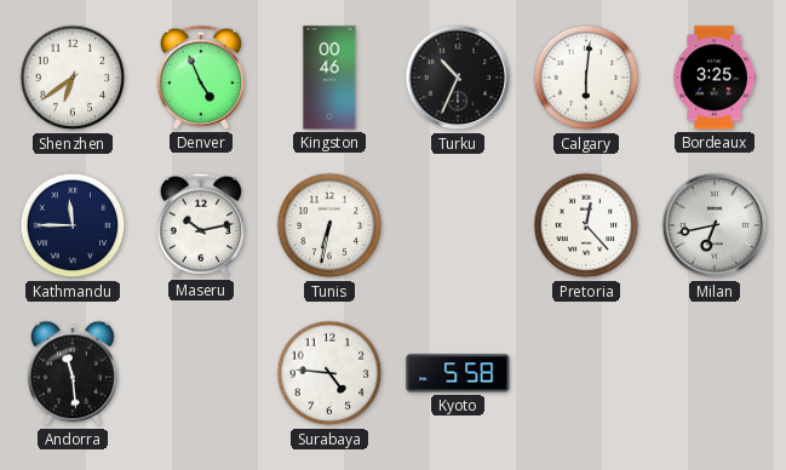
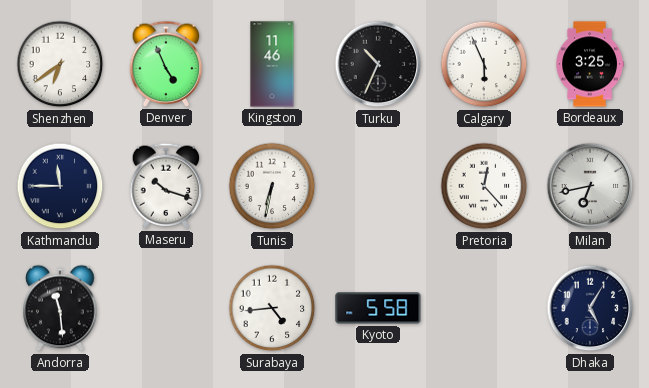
Kingston: 00:46 -> 11:46 (272, 64)
Calgary: 6:01 -> 5:56 (484, 64)
Maseru: 10:13 -> 10:18 (166, 186)
Surabaya: 4:46 -> 4:44 (272, 308)
Dhaka: none -> 5:05 (590, 308)
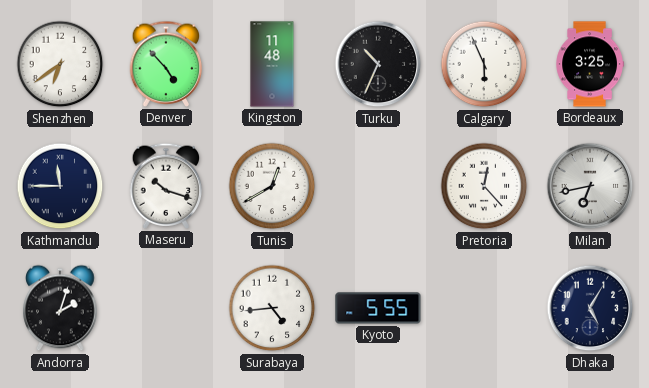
Denver: 4:56 -> 4:53 (166, 64)
Kingston: 11:46 -> 11:48 (272, 64)
Tunis: 6:32 -> 12:40 (272, 186)
Andorra: 11:29 -> 2:03 (60, 308)
Kyoto: 5:58 -> 5:55 (378, 308)
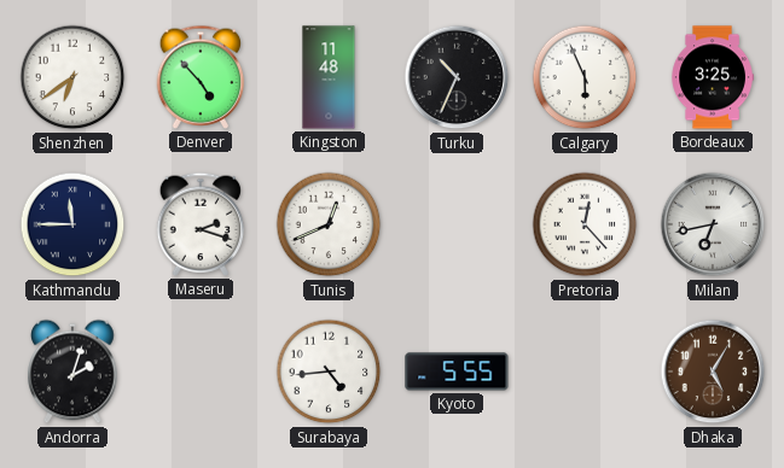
Maseru: 10:18 -> 2:18 (201, 224)
Tunis: 12:40 -> 12:41 (329, 224)
Dhaka dial: navy -> brown (713, 372)
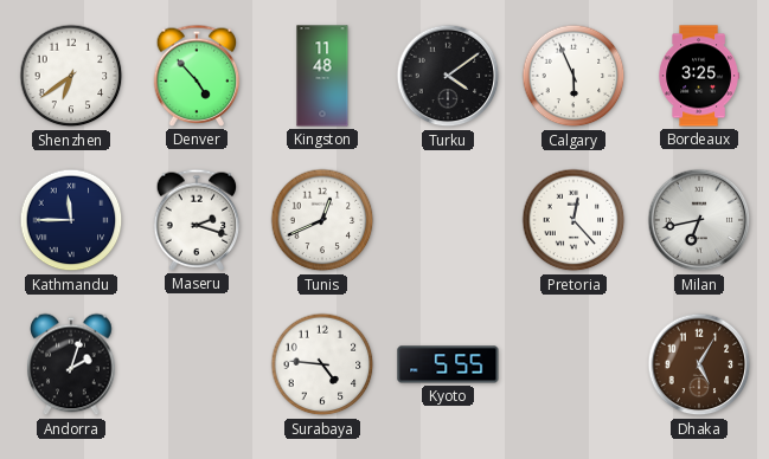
Turku: 10:34 -> 4:09 (448, 76)
Surabaya: 4:44 -> 4:46 (322, 364)
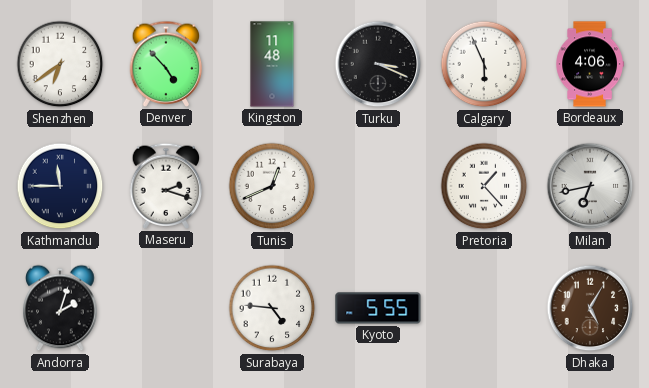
Turku: 4:09 -> 3:19 (378, 64)
Bordeaux: 3:25 -> 4:06 (590, 64)
Pretoria: 12:23 -> 1:23 (484, 186)
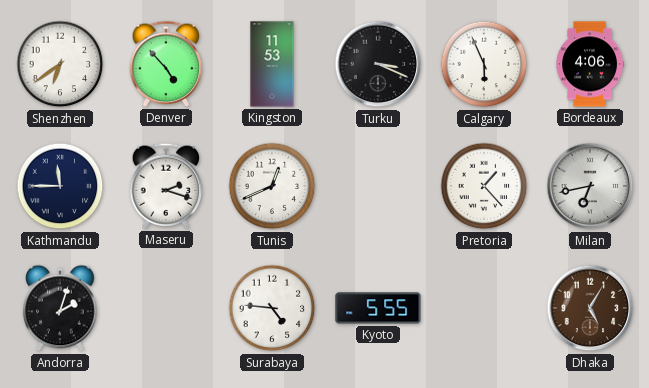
Kingston: 11:48 -> 11:53 (272, 64)
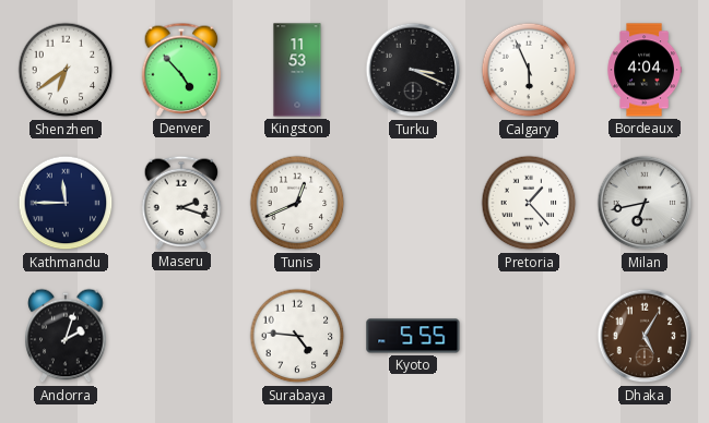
Bordeaux: 4:06 -> 4:04 (645, 70)
